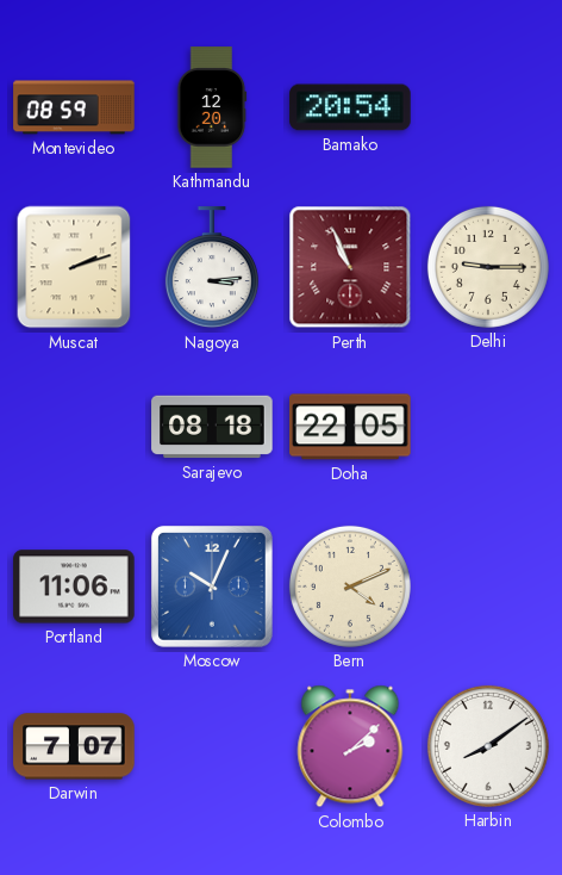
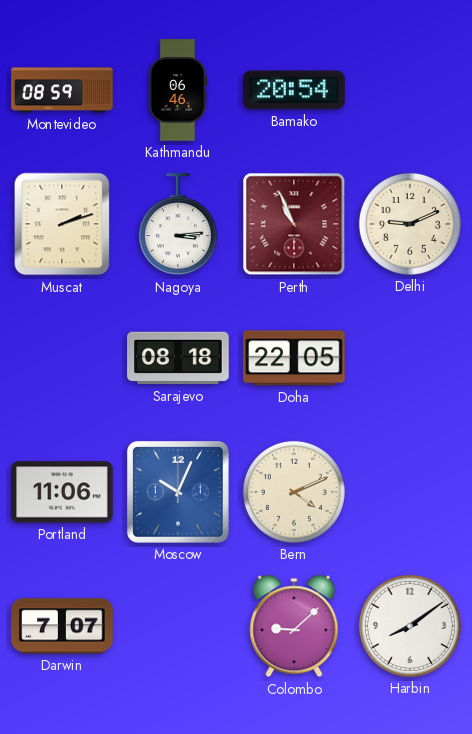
Kathmandu: 12:20 -> 06:46 (178, 90)
Delhi: 9:15 -> 9:11 (410, 224)
Colombo: 2:08 -> 9:08 (294, 626)
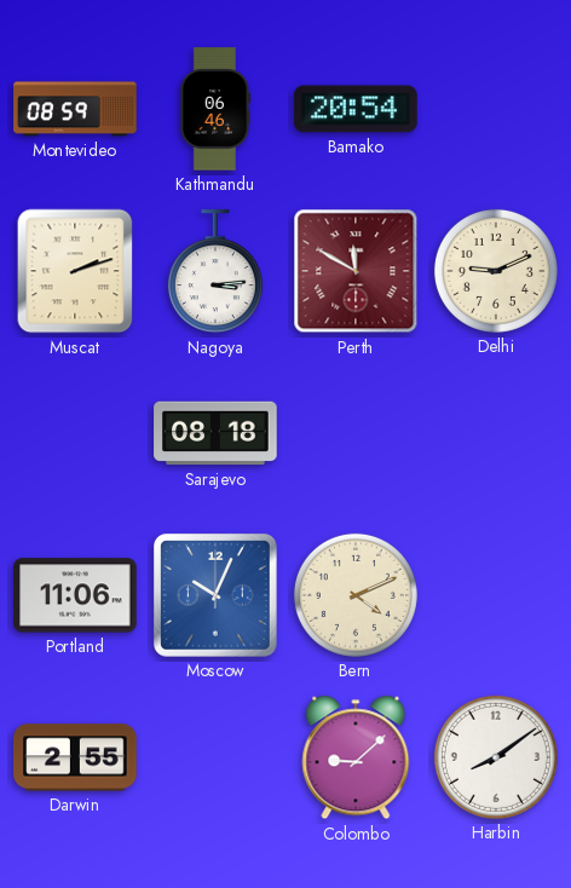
Perth: 10:56 -> 11:50 (356, 271)
Doha: 22:05 -> none (294, 358)
Darwin: 7:07 -> 2:55 (75, 757)
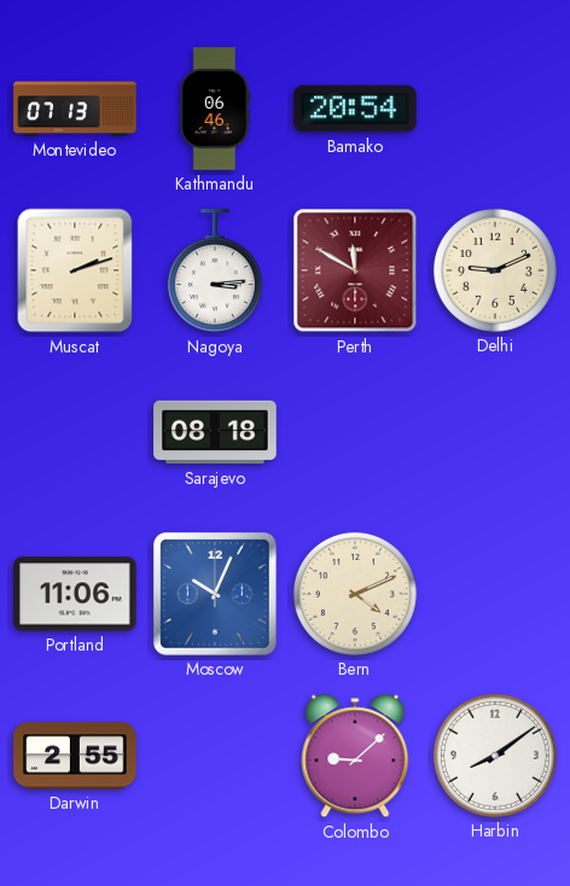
Montevideo: 08:59 -> 07:13 (75, 109)
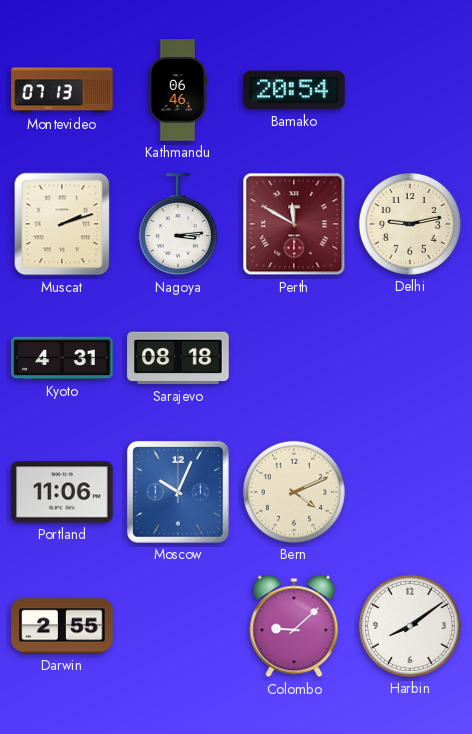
Delhi: 9:11 -> 9:13 (410, 224)
Kyoto: none -> 4:31 (62, 358)
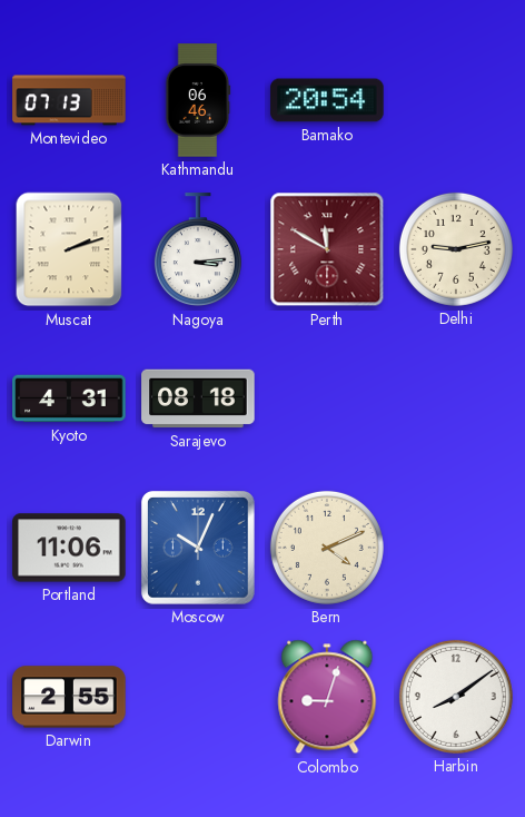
Colombo: 9:08 -> 9:03 (327, 697)
